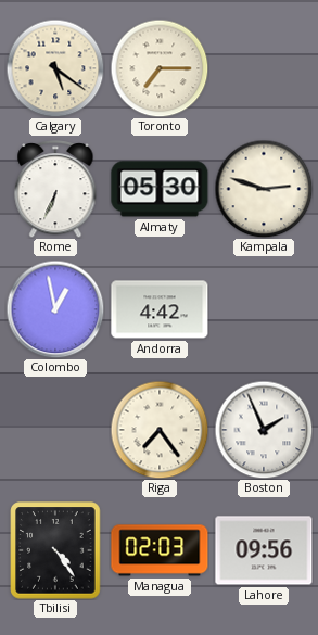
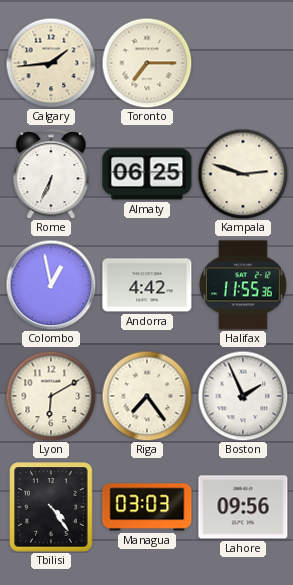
Calgary: 5:21 -> 1:44 (51, 63)
Almaty: 05:30 -> 06:25 (147, 174)
Halifax: none -> 11:55 (244, 285)
Lyon: none -> 6:10 (51, 396)
Managua: 02:03 -> 03:03 (147, 507)
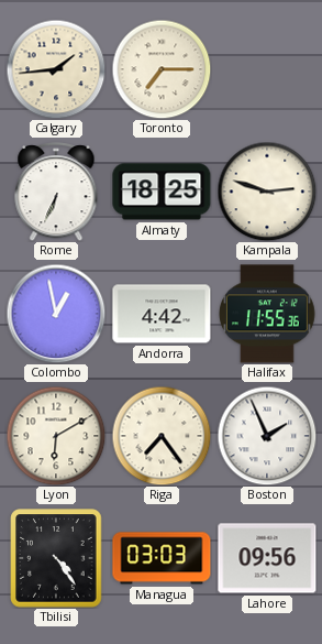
Almaty: 06:25 -> 18:25 (162, 192)
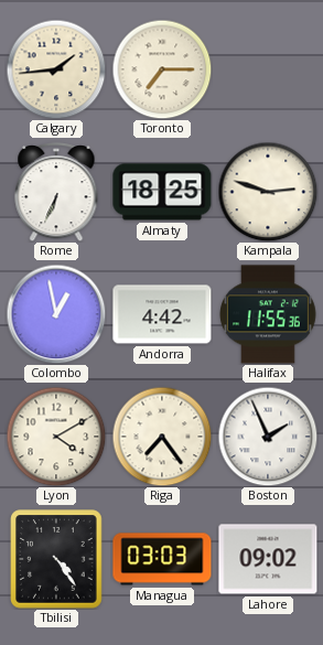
Lyon: 6:10 -> 4:10 (56, 437)
Lahore: 09:56 -> 09:02 (268, 559)
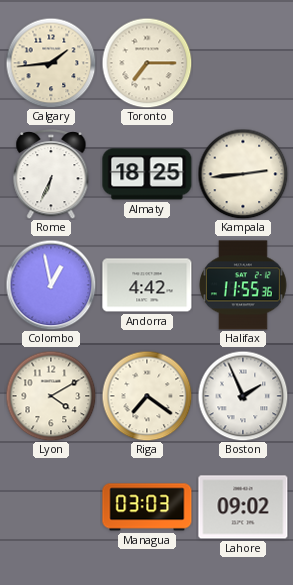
Kampala: 2:48 -> 2:44 (243, 174)
Riga: 7:24 -> 7:21 (147, 396)
Tbilisi: 4:24 -> none (56, 559)
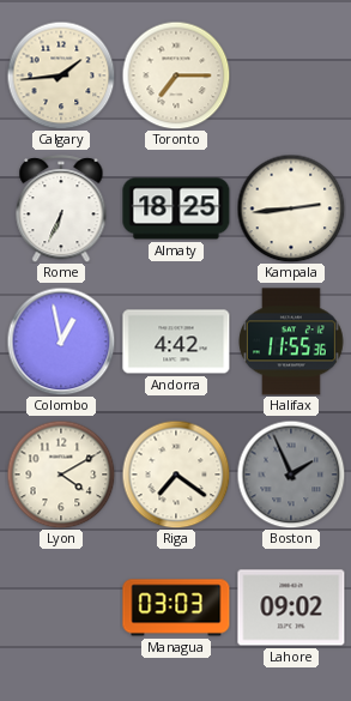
Boston dial: white -> grey (291, 475)
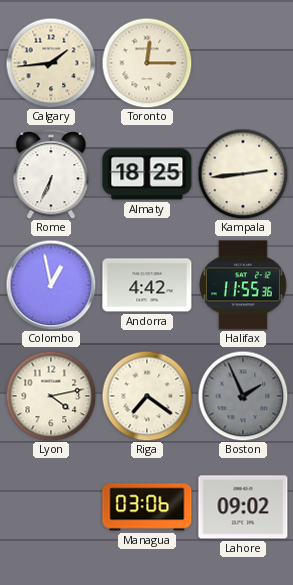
Toronto: 7:15 -> 12:15 (147, 63)
Lyon: 4:10 -> 4:13 (51, 396)
Managua: 03:03 -> 03:06 (147, 507)
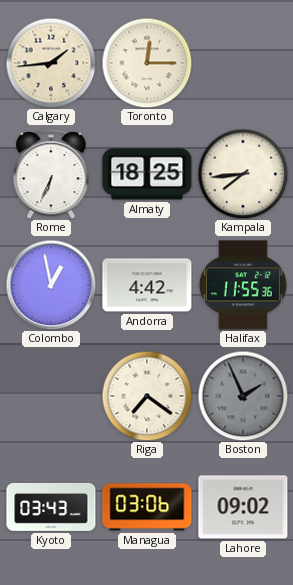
Kampala: 2:44 -> 7:44 (243, 174)
Lyon: 4:13 -> none (51, 396)
Kyoto: none -> 03:43 (51, 507)
